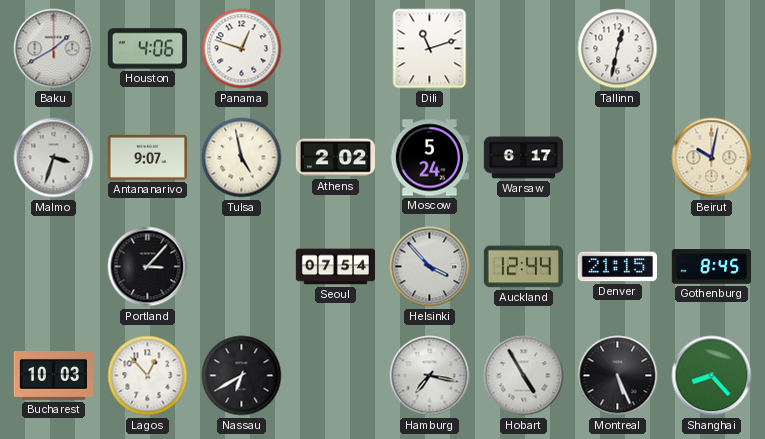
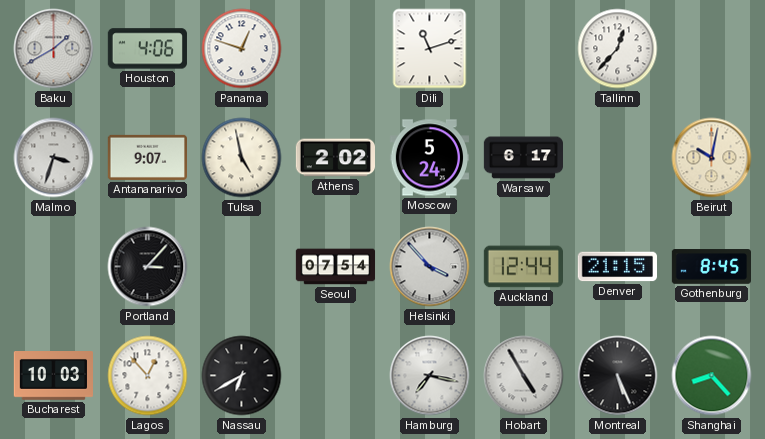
Tallinn: 12:32 -> 12:37 (618, 49)
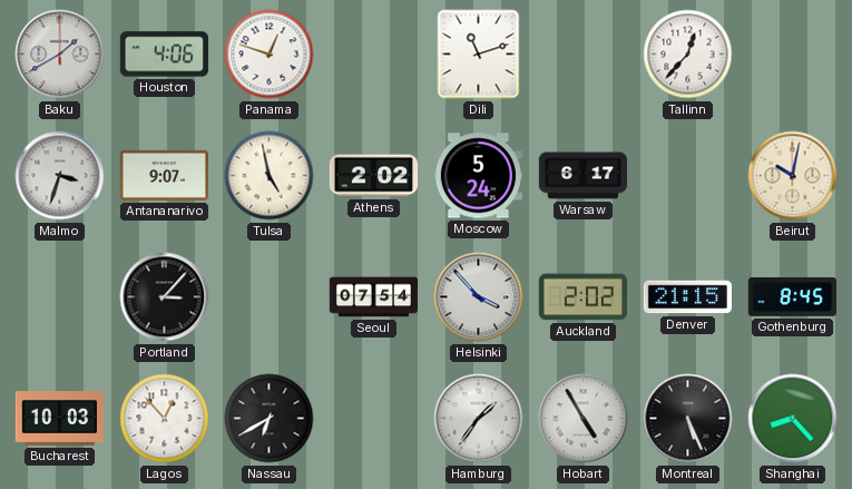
Auckland: 12:44 -> 2:02 (582, 297)
Hamburg: 7:17 -> 1:36 (479, 419)
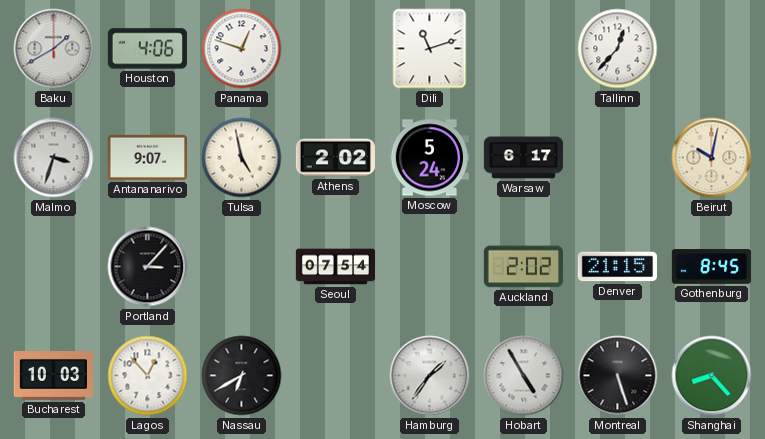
Helsinki: 3:53 -> none (479, 297)
Montreal: 5:26 -> 5:27 (618, 376)
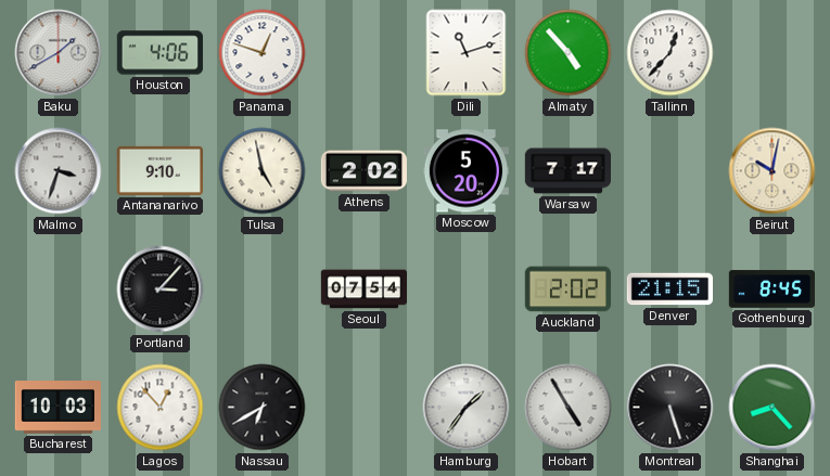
Almaty: none -> 4:53 (569, 53)
Antananarivo: 9:07 -> 9:10 (159, 170)
Moscow: 5:24 -> 5:20 (465, 171)
Warsaw: 6:17 -> 7:17 (567, 171)
